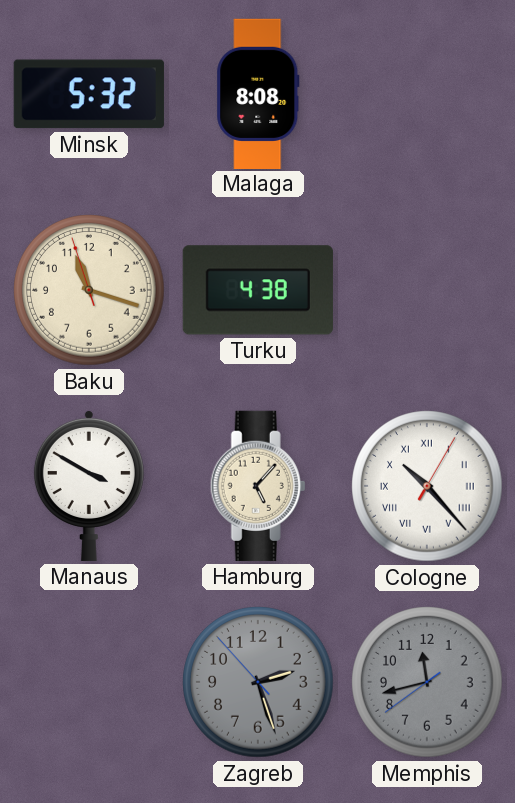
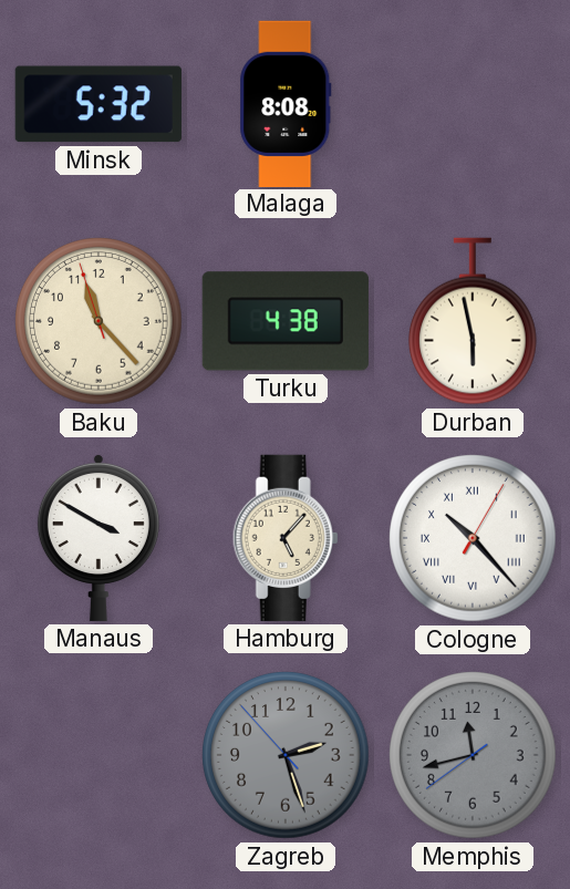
Baku: 11:17 -> 11:22 (99, 321)
Durban: none -> 5:58 (474, 321)
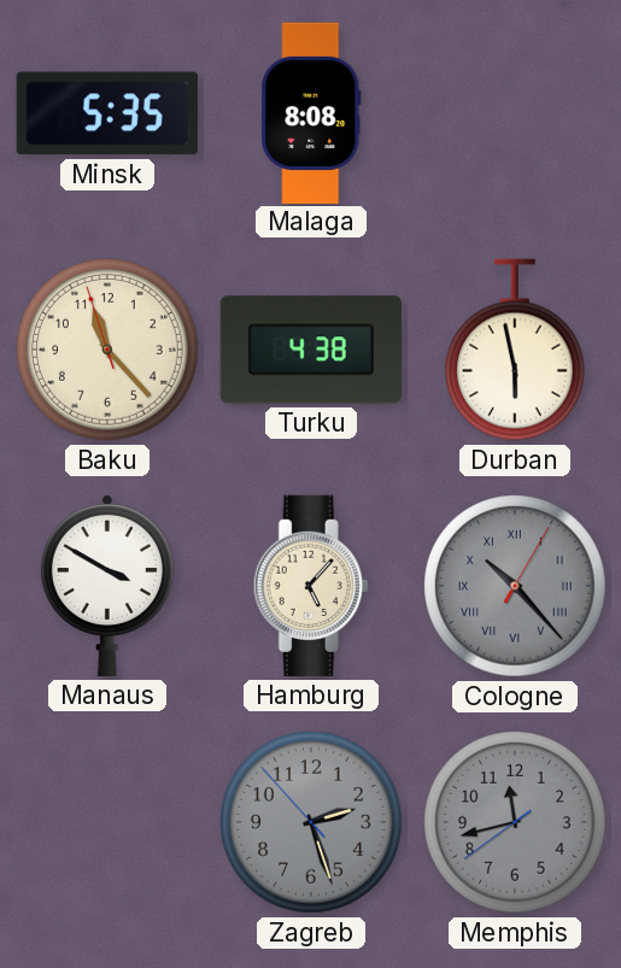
Minsk: 5:32 -> 5:35 (107, 113)
Cologne dial: white -> grey (515, 586)
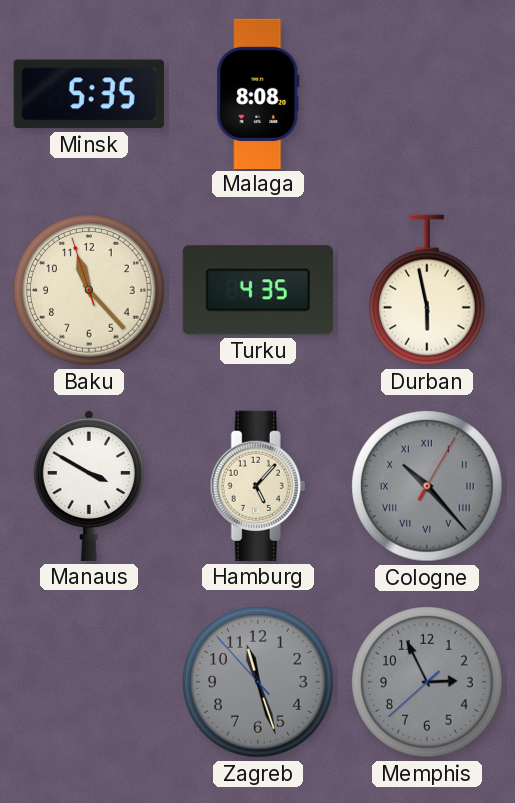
Turku: 4:38 -> 4:35 (258, 290)
Zagreb: 2:26 -> 11:26 (258, 682)
Memphis: 11:42 -> 2:55 (427, 682)
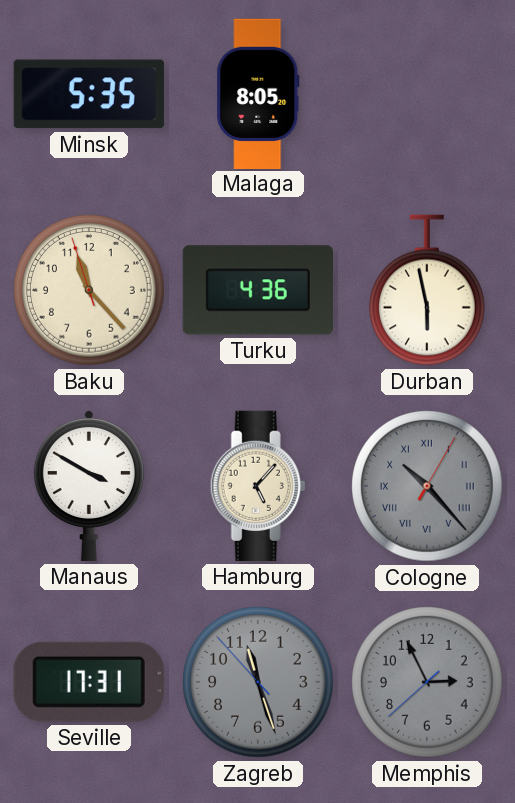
Malaga: 8:08 -> 8:05 (258, 93)
Turku: 4:35 -> 4:36 (258, 290)
Seville: none -> 17:31 (89, 682)
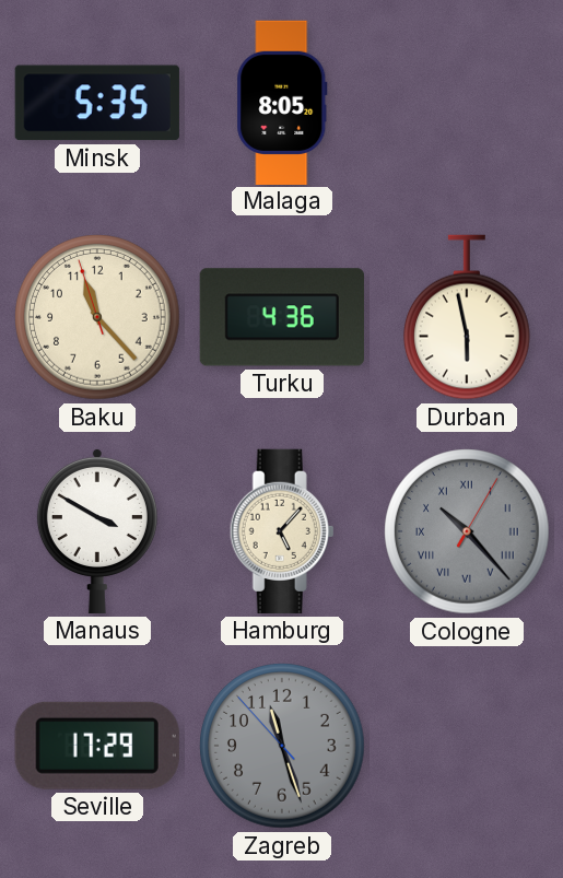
Seville: 17:31 -> 17:29 (97, 746)
Memphis: 2:55 -> none (427, 682)
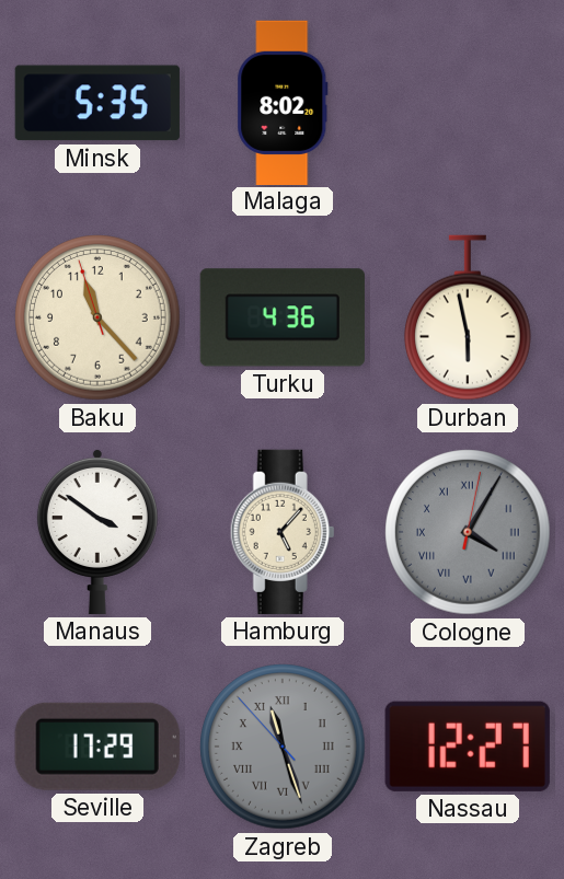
Malaga: 8:05 -> 8:02 (283, 102)
Manaus: 3:50 -> 3:51 (97, 531)
Cologne: 10:23 -> 4:05 (468, 532)
Zagreb numerals: Arabic -> Roman (283, 747)
Nassau: none -> 12:27 (468, 747)
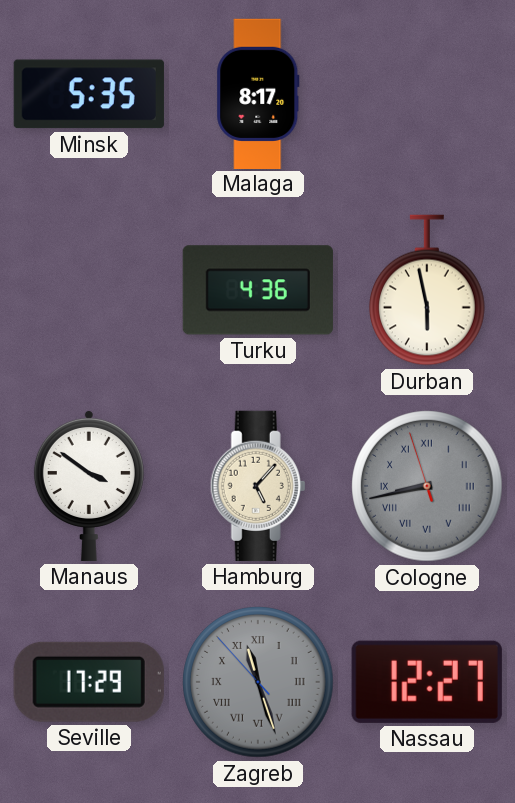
Malaga: 8:02 -> 8:17 (258, 93)
Baku: 11:22 -> none (97, 317)
Cologne: 4:05 -> 8:42 (427, 486)
